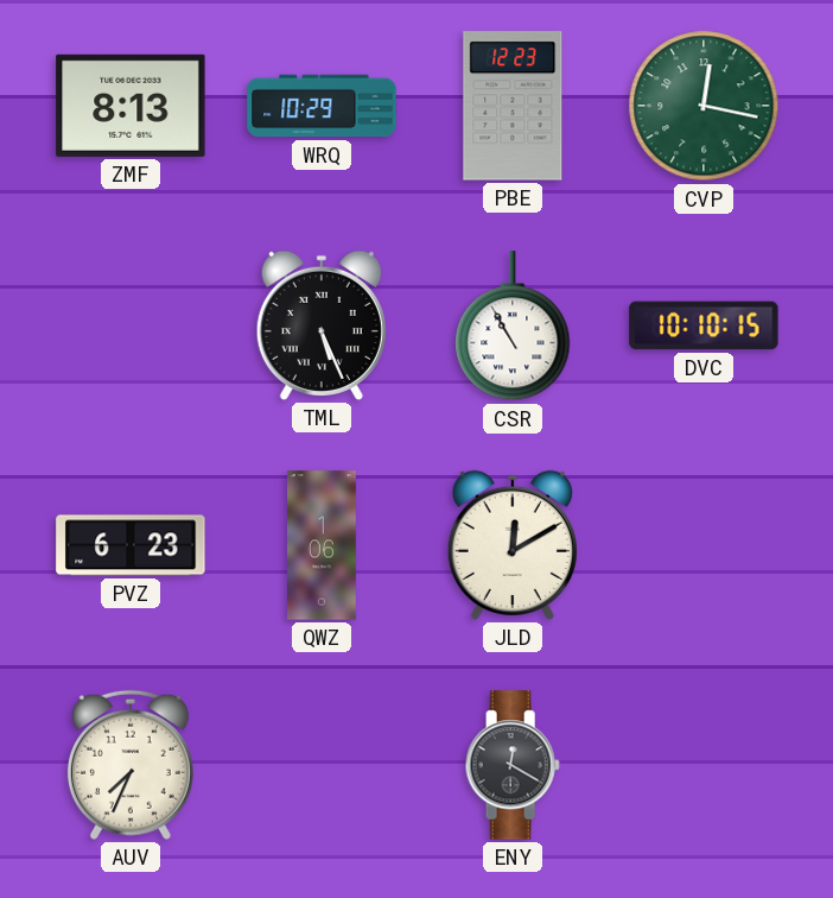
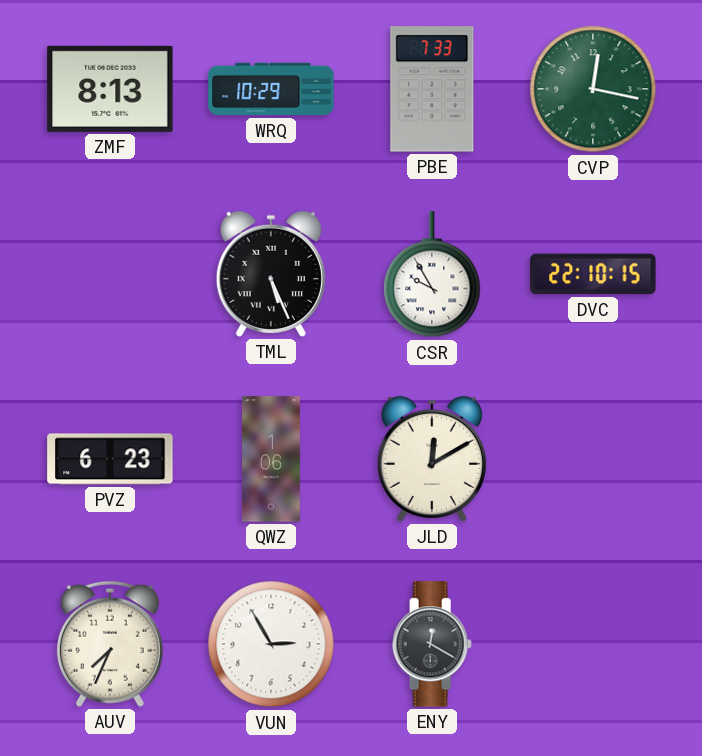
PBE: 12:23 -> 7:33 (432, 89)
CSR: 10:55 -> 9:55 (432, 275)
DVC: 10:10 -> 22:10 (593, 274)
VUN: none -> 2:55 (271, 644)
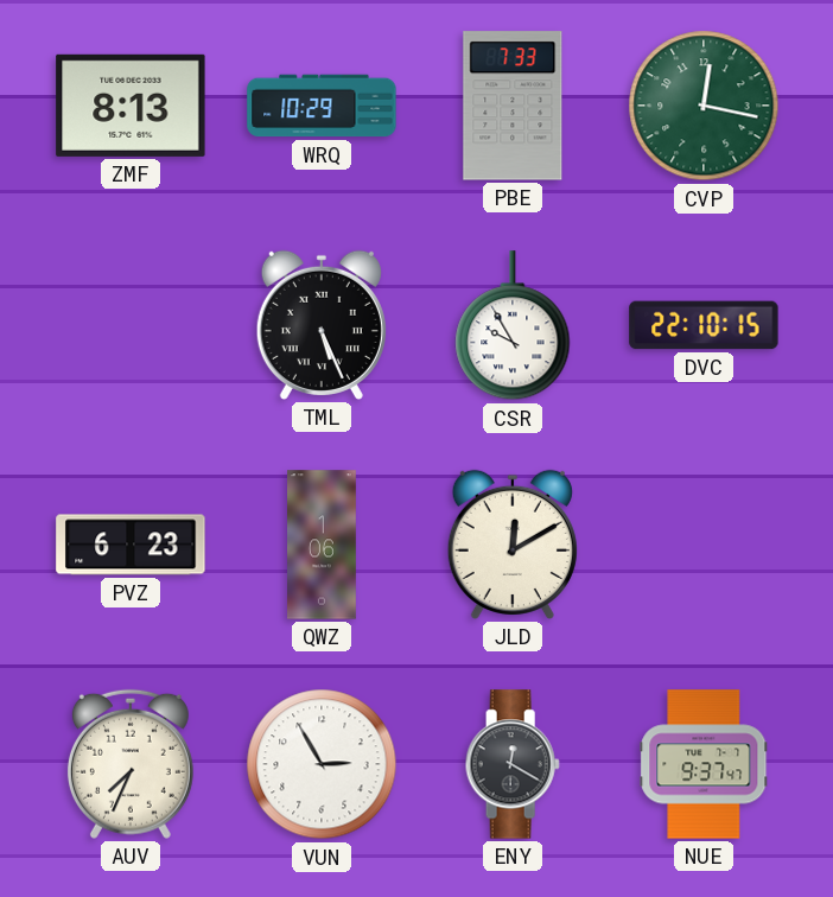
NUE: none -> 9:37 (704, 764)
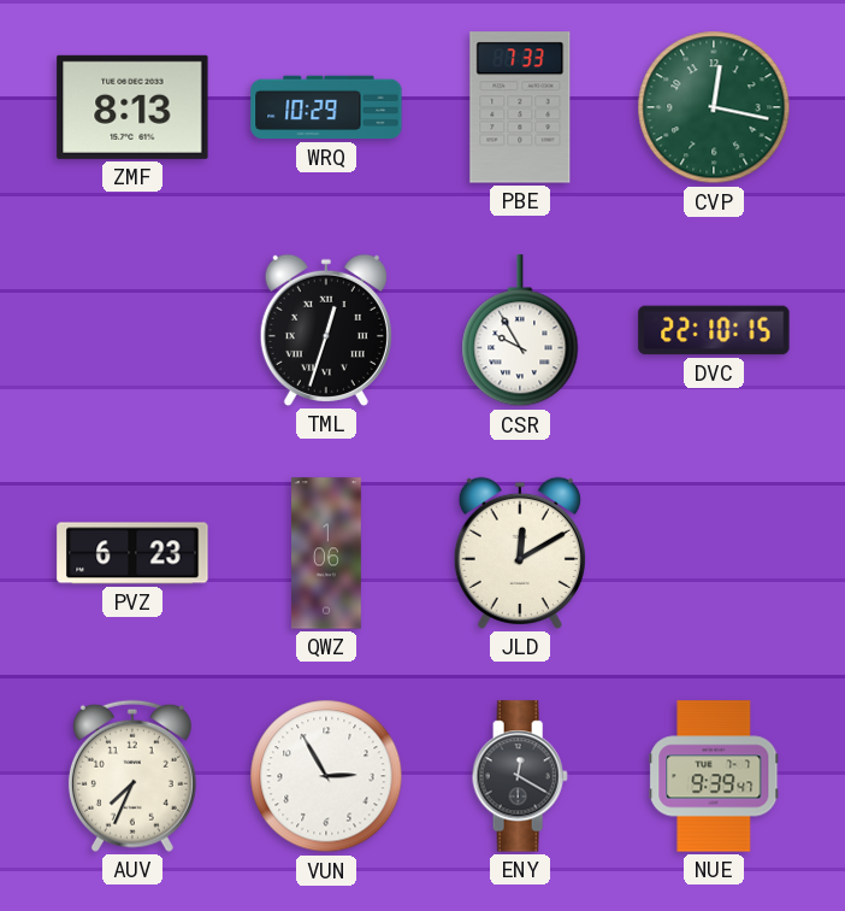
TML: 5:26 -> 12:33 (326, 330)
NUE: 9:37 -> 9:39 (714, 776)
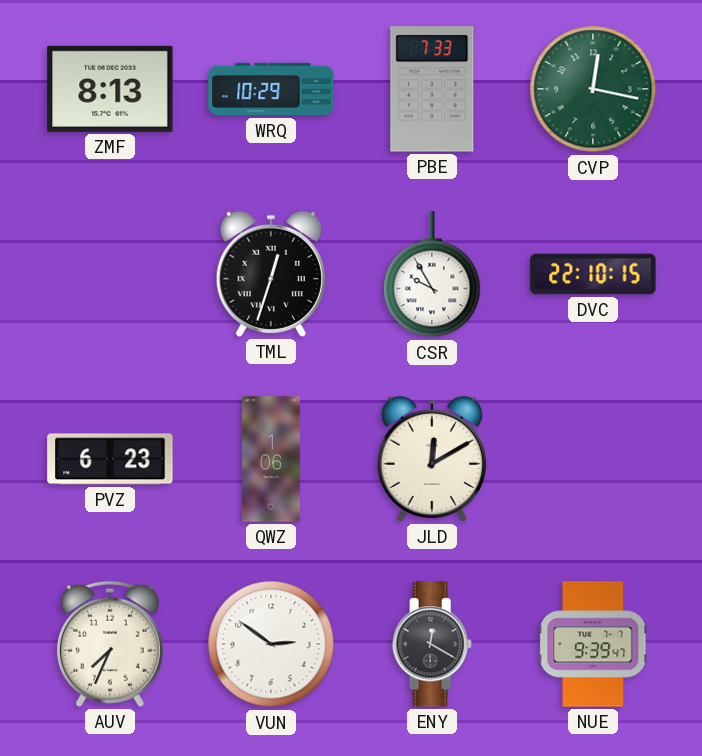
VUN: 2:55 -> 2:51 (271, 644)
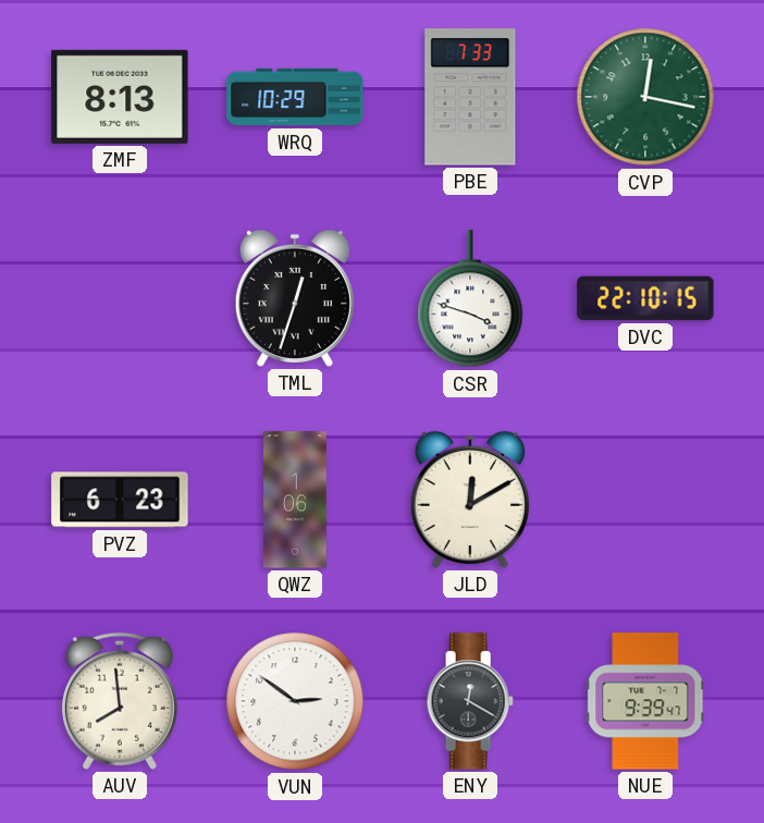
CSR: 9:55 -> 3:48 (470, 299)
AUV: 7:34 -> 7:59 (120, 701)
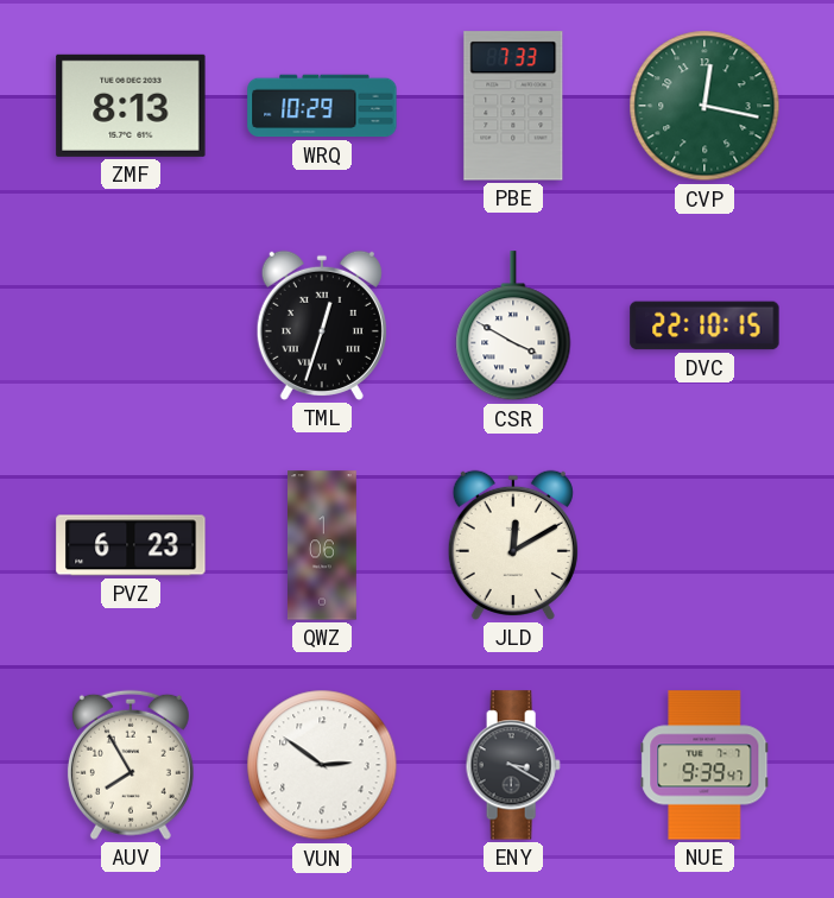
CSR: 3:48 -> 3:50 (513, 327)
AUV: 7:59 -> 7:55 (131, 765)
ENY: 12:20 -> 3:20 (513, 765)
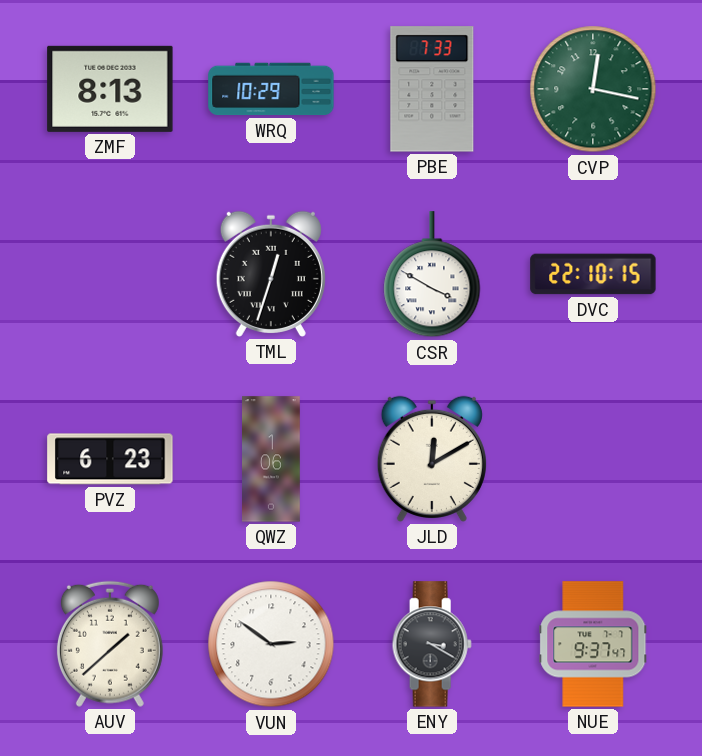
AUV: 7:55 -> 1:38 (110, 644)
NUE: 9:39 -> 9:37 (593, 644)
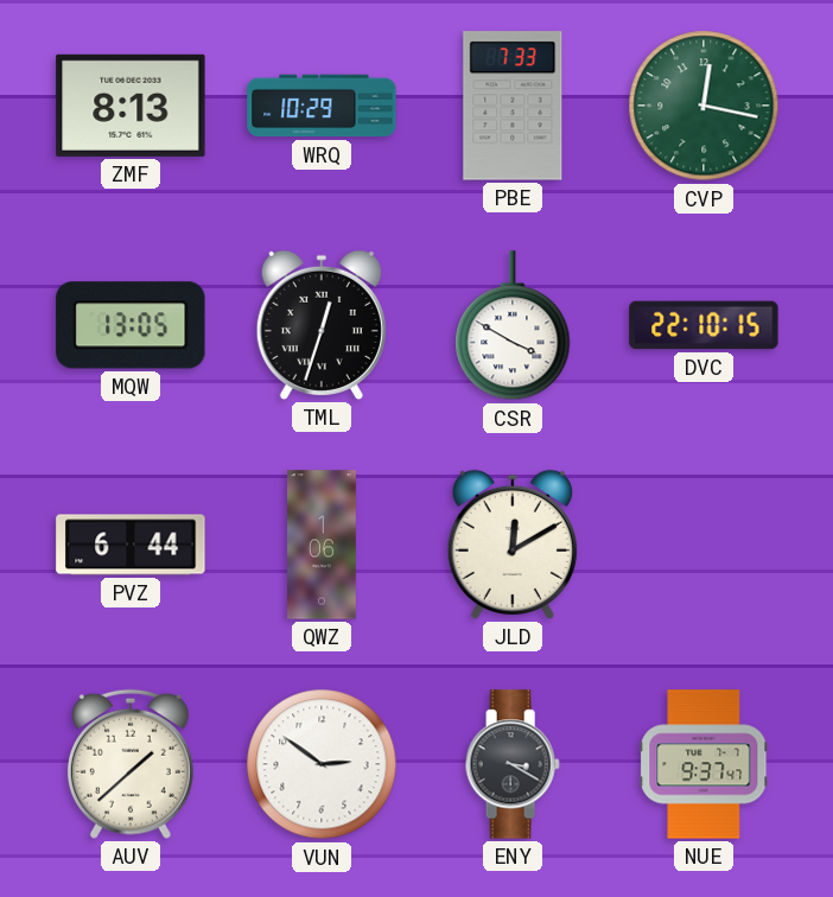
MQW: none -> 13:05 (131, 325)
PVZ: 6:23 -> 6:44 (131, 545)
